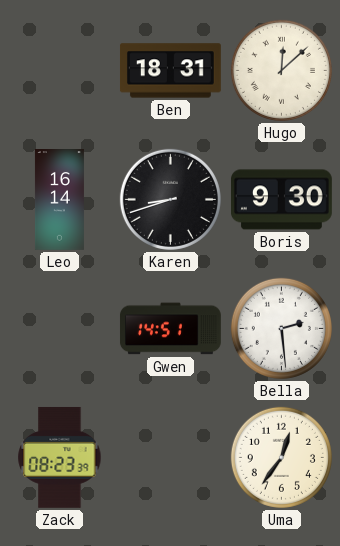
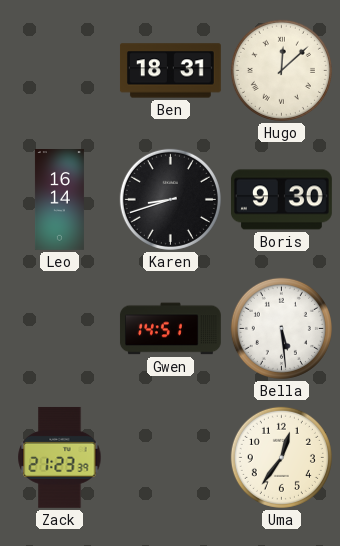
Bella: 2:29 -> 5:29 (281, 328)
Zack: 08:23 -> 21:23 (60, 457)
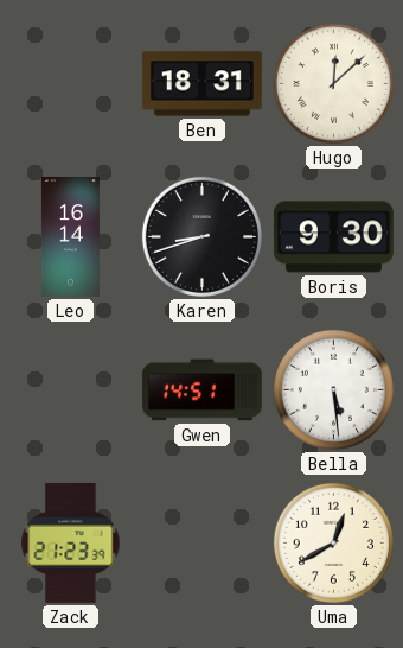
Uma: 12:36 -> 12:40 (333, 542)
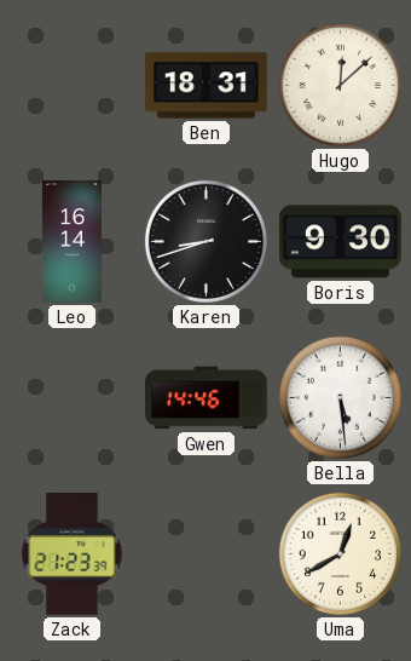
Gwen: 14:51 -> 14:46 (205, 398)
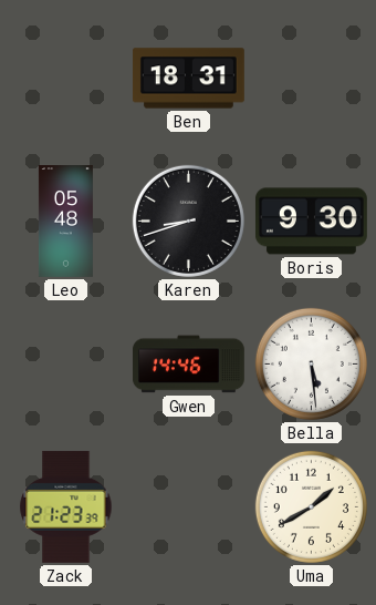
Hugo: 12:08 -> none (340, 85)
Leo: 16:14 -> 05:48 (65, 222)
Uma: 12:40 -> 1:40 (311, 506)
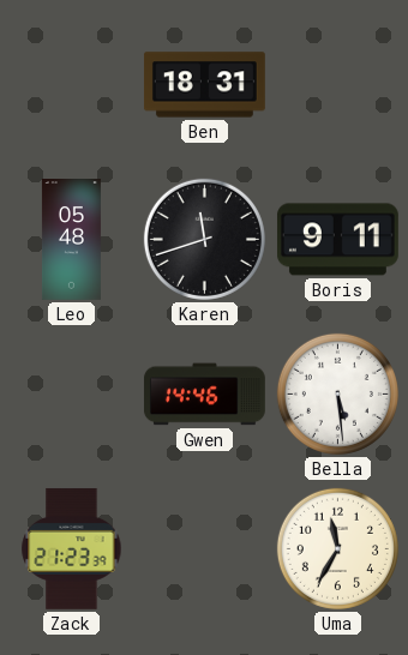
Karen: 8:42 -> 11:42 (204, 239)
Boris: 9:30 -> 9:11 (337, 240)
Uma: 1:40 -> 11:35 (337, 548)
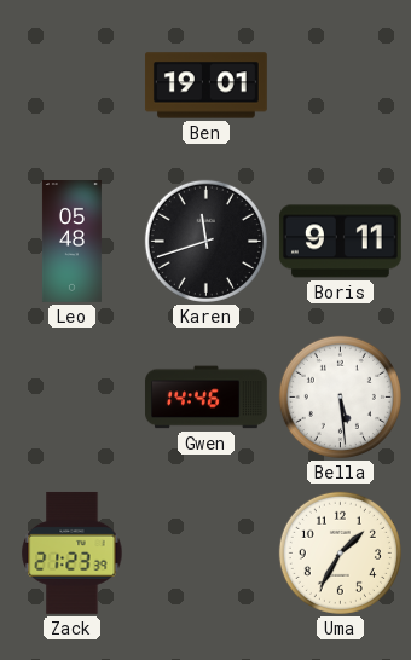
Ben: 18:31 -> 19:01 (205, 86)
Uma: 11:35 -> 1:35 (340, 552)
